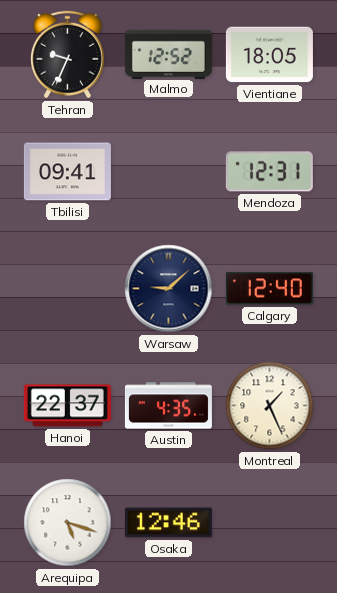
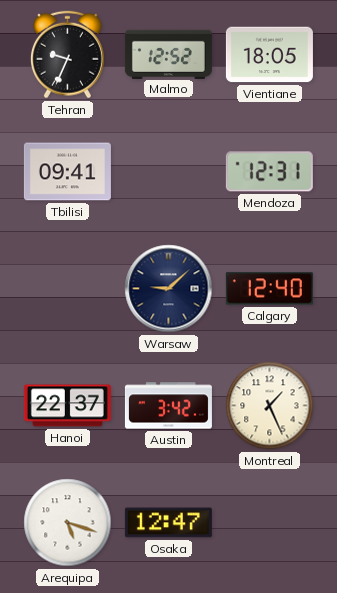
Austin: 4:35 -> 3:42 (168, 406)
Osaka: 12:46 -> 12:47 (168, 523)
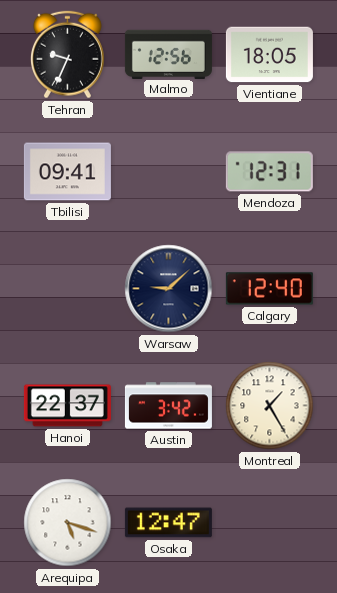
Malmo: 12:52 -> 12:56 (168, 54)
Montreal: 1:26 -> 1:25 (270, 406)
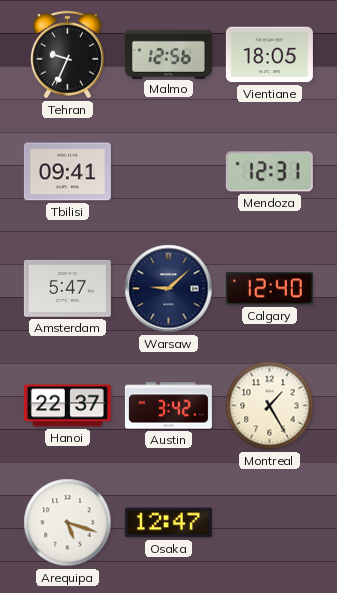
Amsterdam: none -> 5:47 (67, 288)
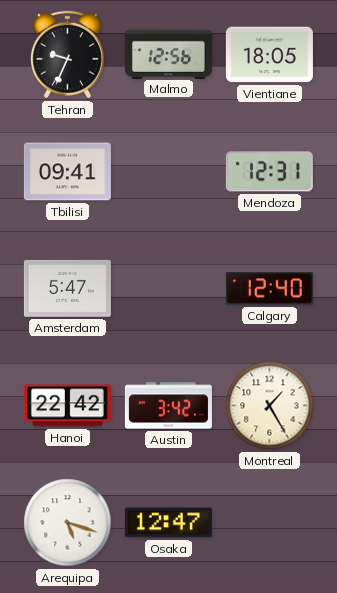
Warsaw: 9:08 -> none (169, 289)
Hanoi: 22:37 -> 22:42 (67, 406)
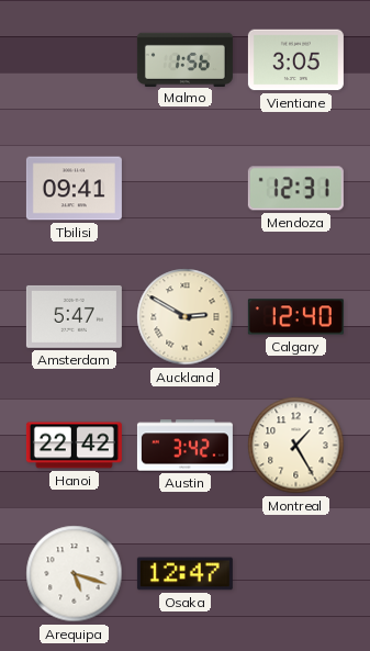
Tehran: 9:34 -> none (67, 55)
Malmo: 12:56 -> 1:56 (184, 59)
Vientiane: 18:05 -> 3:05 (295, 60)
Auckland: none -> 2:50 (186, 317)
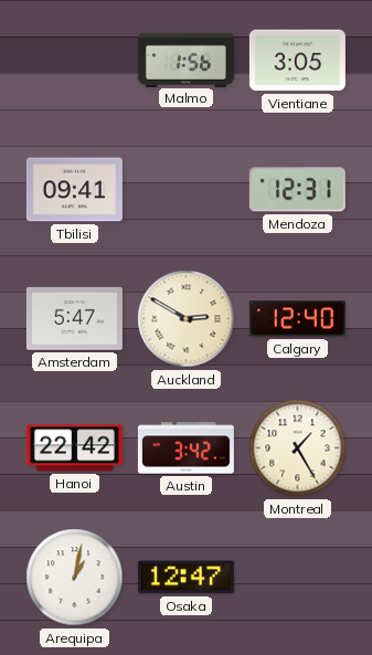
Arequipa: 5:18 -> 1:02 (75, 578)
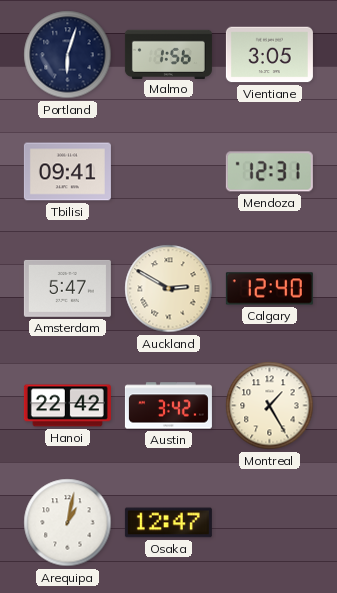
Portland: none -> 6:03 (68, 55)
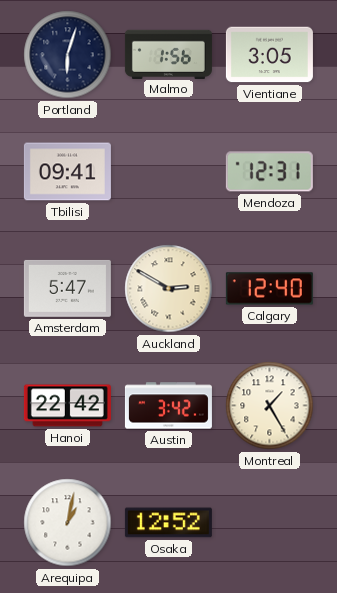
Osaka: 12:47 -> 12:52 (168, 523)
